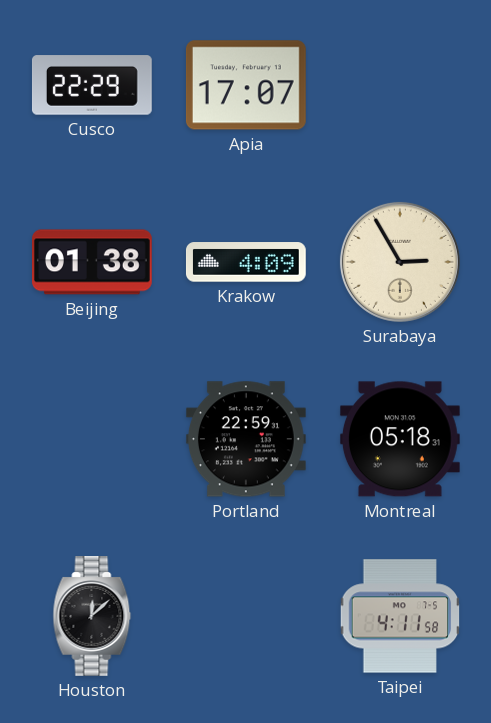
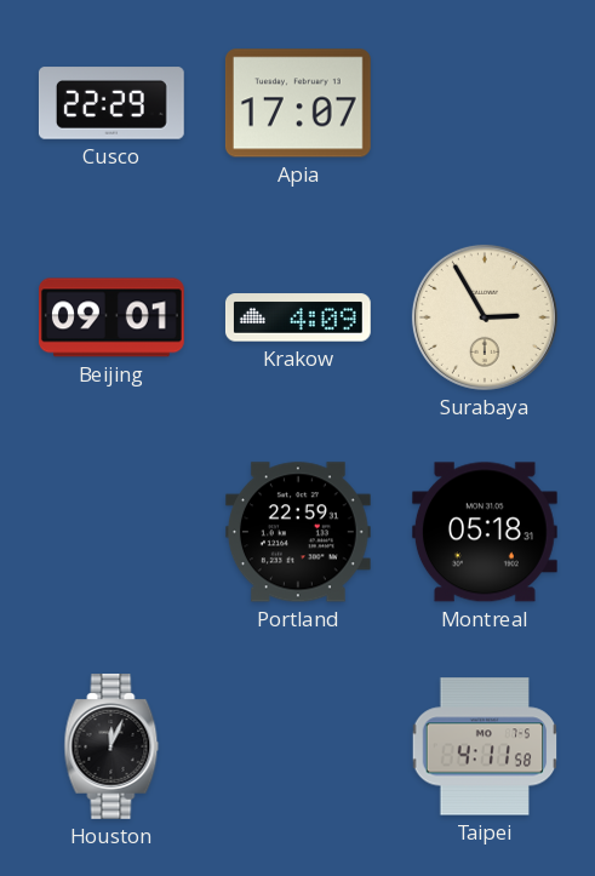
Beijing: 01:38 -> 09:01 (113, 317)
Houston: 12:08 -> 12:04 (111, 748)
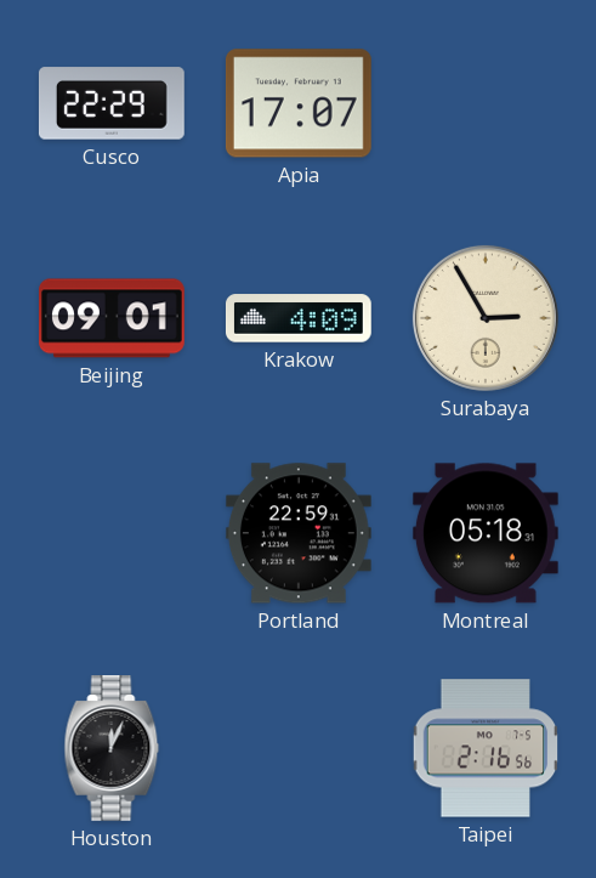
Taipei: 4:11 -> 2:16 (486, 748)
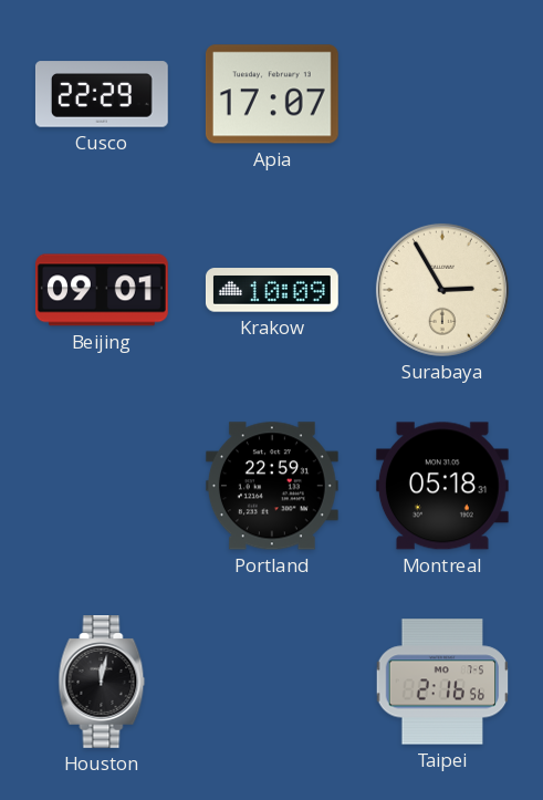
Krakow: 4:09 -> 10:09 (272, 290)
Houston: 12:04 -> 12:02 (102, 683)
